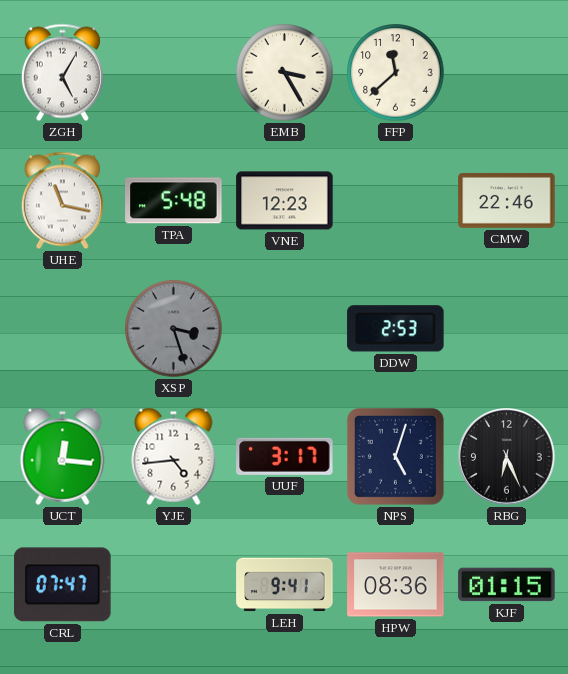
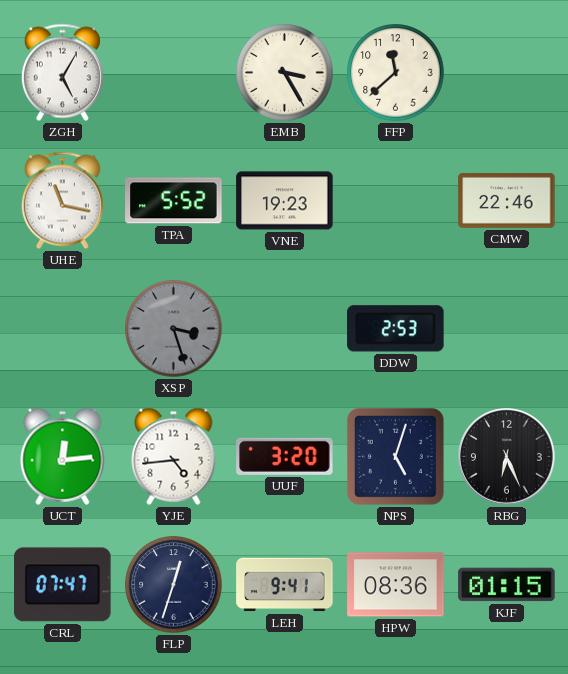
TPA: 5:48 -> 5:52 (174, 201)
VNE: 12:23 -> 19:23 (285, 201)
UCT: 12:16 -> 12:14 (63, 456)
UUF: 3:17 -> 3:20 (285, 456)
FLP: none -> 12:33 (174, 585)
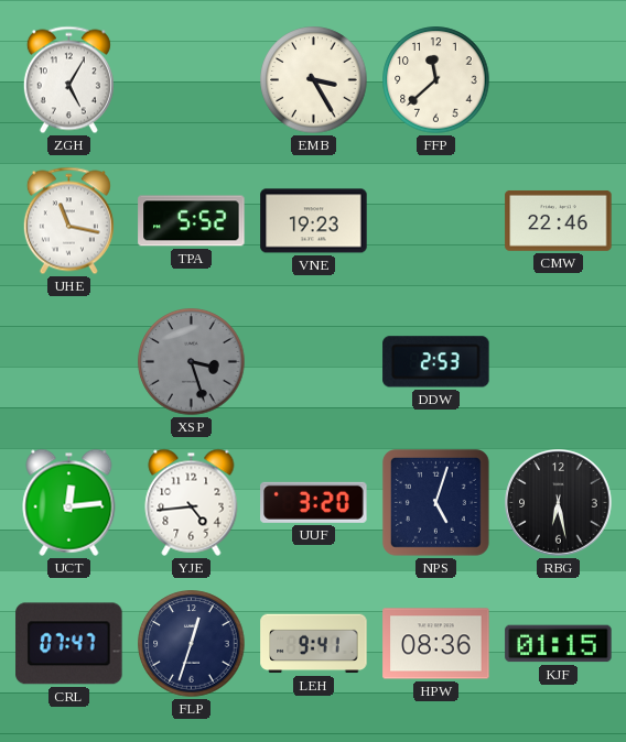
RBG: 6:26 -> 6:28 (559, 503)
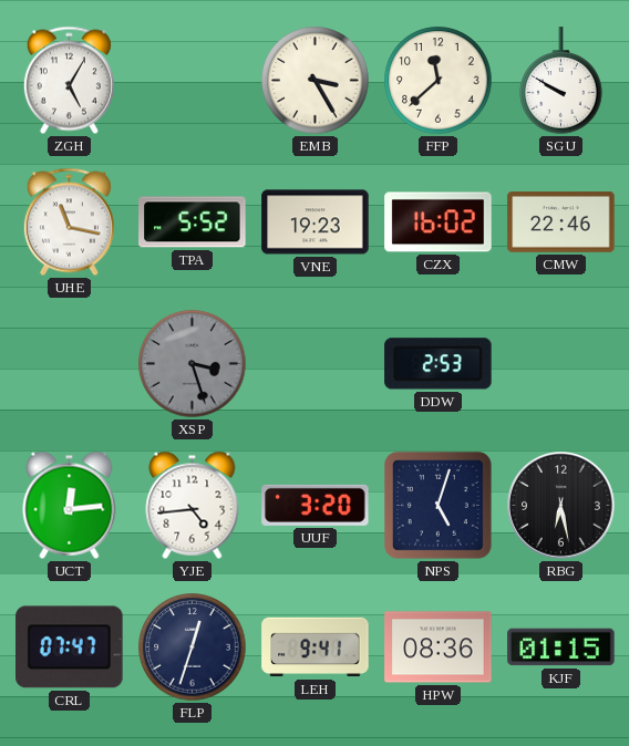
SGU: none -> 9:50 (561, 81)
CZX: none -> 16:02 (439, 222)
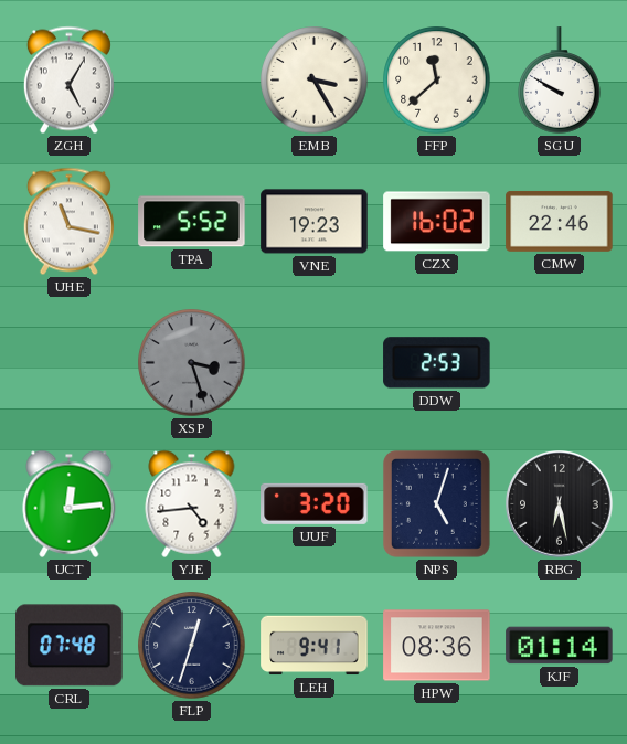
CRL: 07:47 -> 07:48 (70, 646)
KJF: 01:15 -> 01:14 (560, 646)
